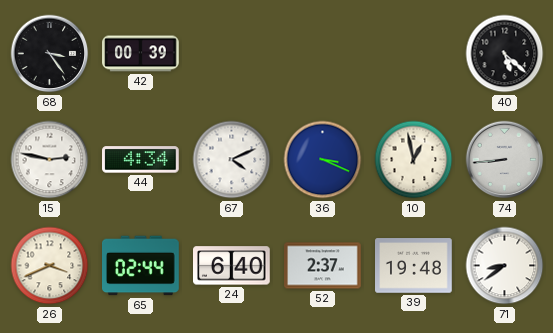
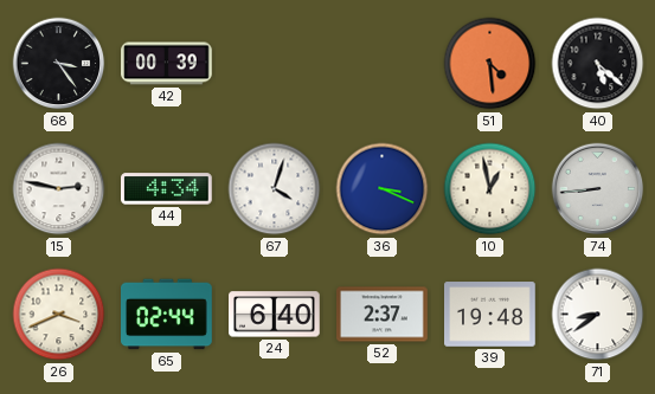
51: none -> 4:29 (490, 64)
67: 4:11 -> 4:03 (275, 189)
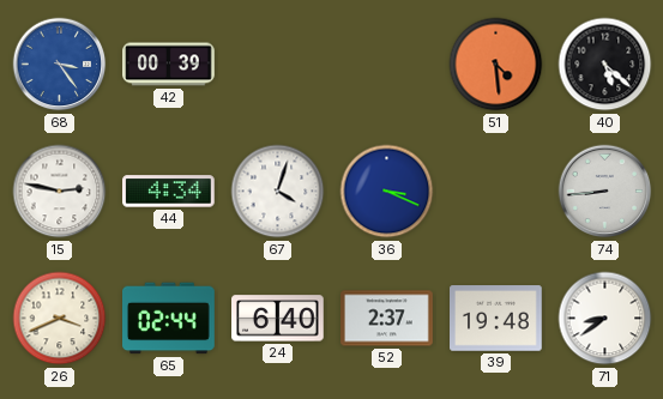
68 dial: black -> blue (60, 65)
10: 12:58 -> none (490, 189)
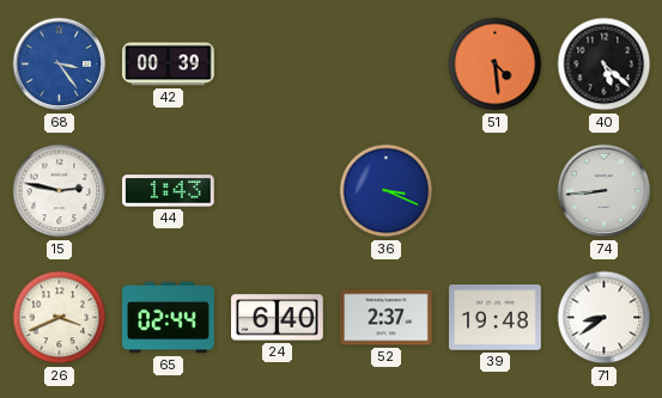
44: 4:34 -> 1:43 (169, 191)
67: 4:03 -> none (278, 192)
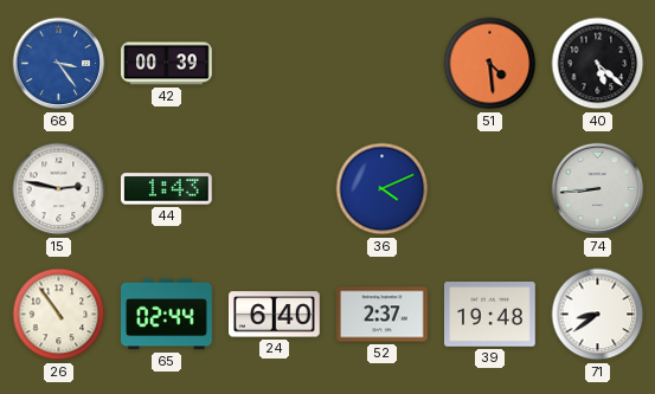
36: 3:19 -> 4:11 (383, 189)
26: 3:41 -> 10:54 (59, 315)
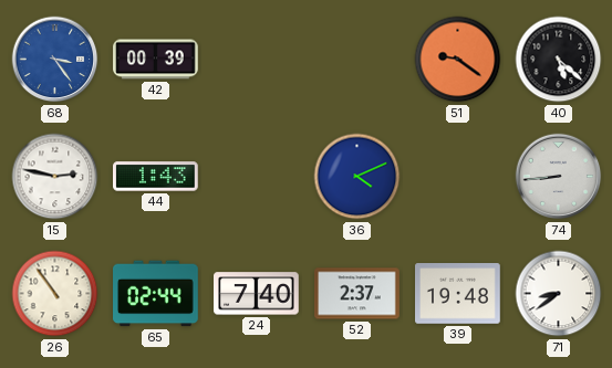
51: 4:29 -> 9:21 (458, 60)
24: 6:40 -> 7:40 (257, 294)
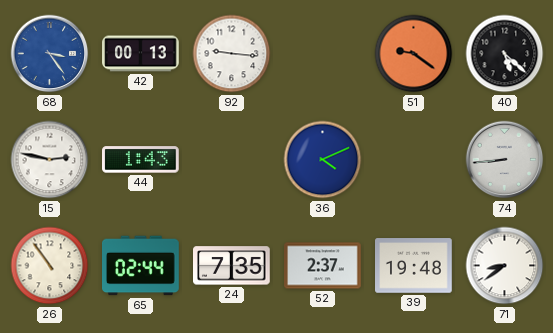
42: 00:39 -> 00:13 (141, 54)
92: none -> 9:16 (232, 54)
24: 7:40 -> 7:35 (232, 266)
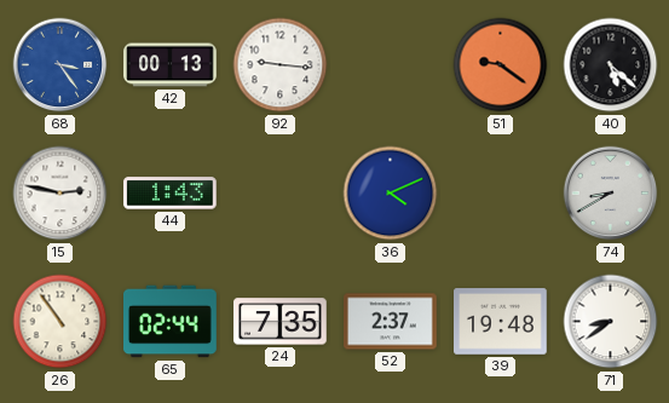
74: 8:44 -> 8:40 (611, 194)
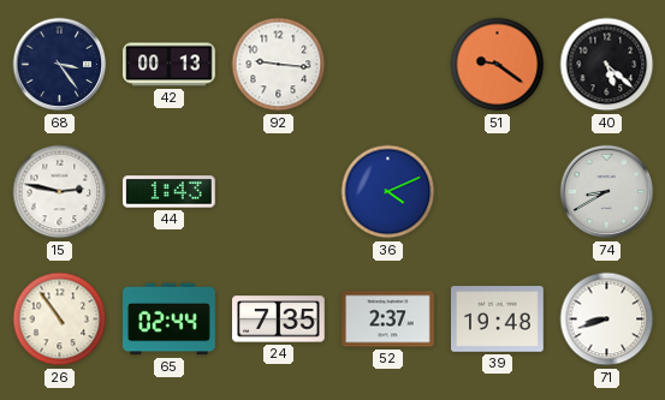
68 dial: blue -> navy (60, 65)
71: 8:39 -> 8:42 (607, 320)
